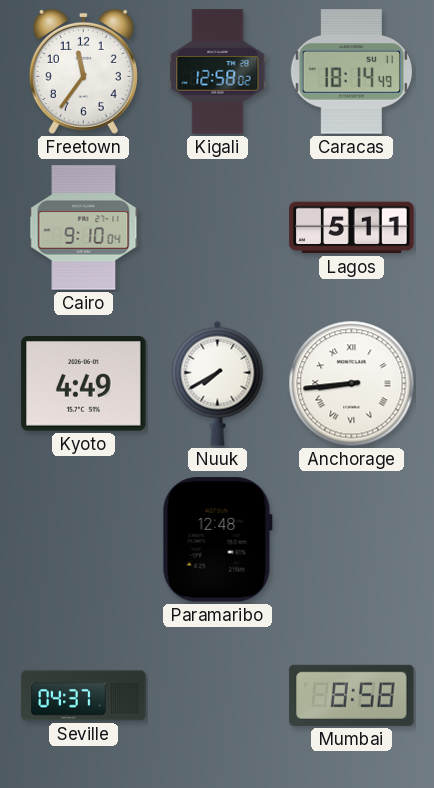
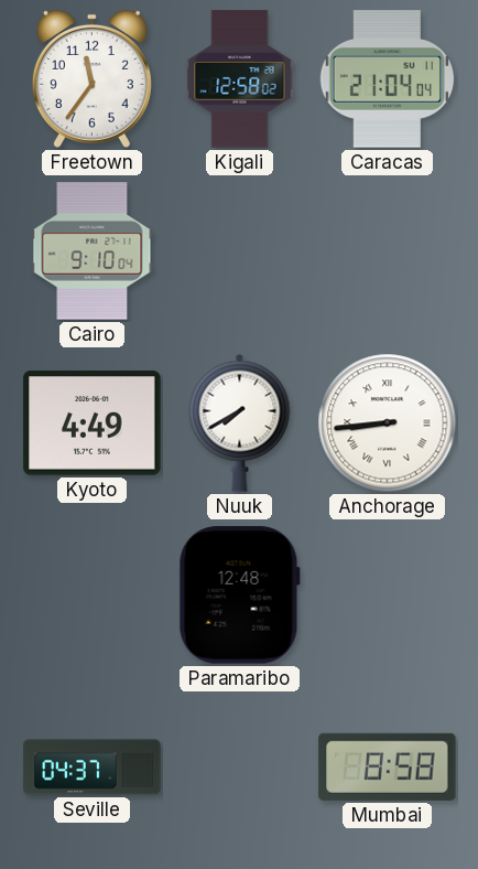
Caracas: 18:14 -> 21:04 (388, 79)
Lagos: 5:11 -> none (352, 228)
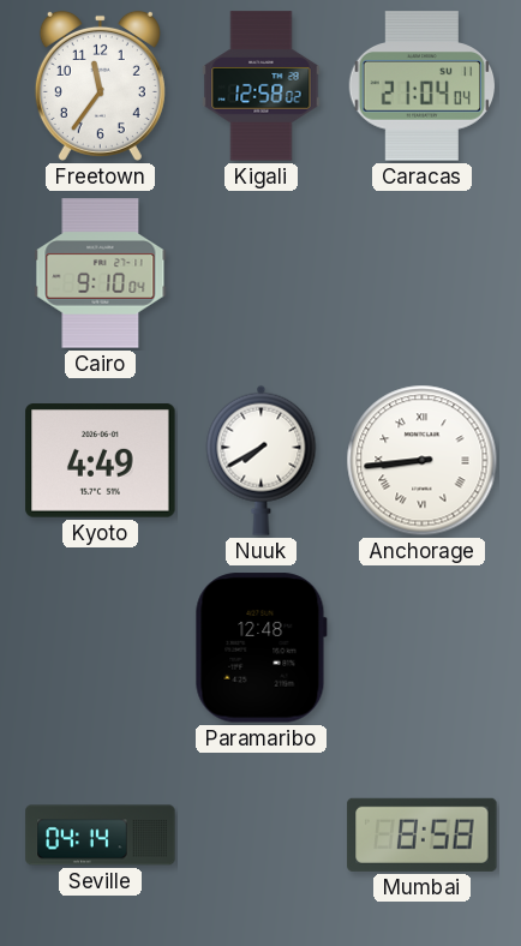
Seville: 04:37 -> 04:14 (101, 836)
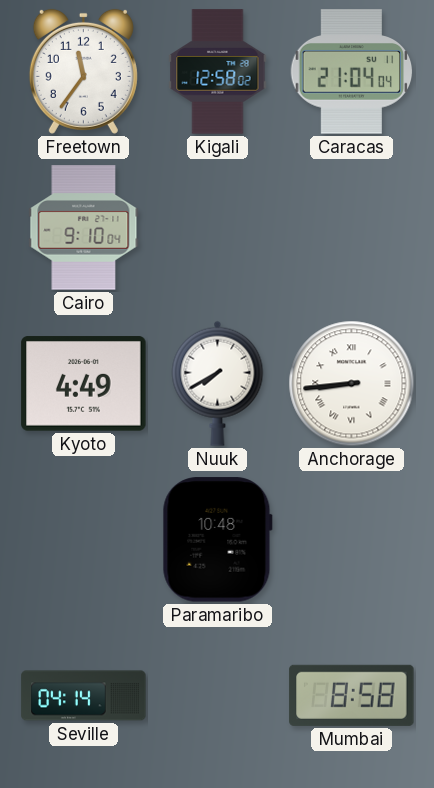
Paramaribo: 12:48 -> 10:48 (217, 540)
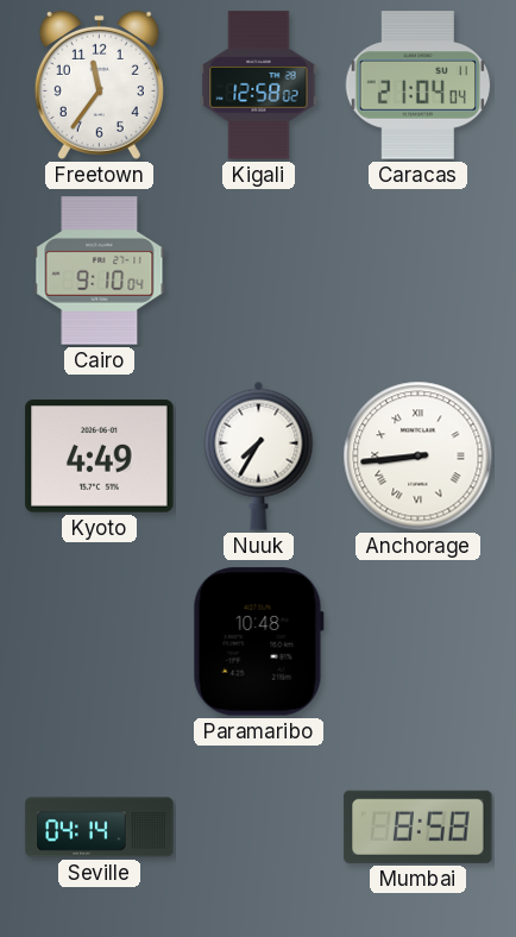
Nuuk: 7:40 -> 7:35 (259, 455)
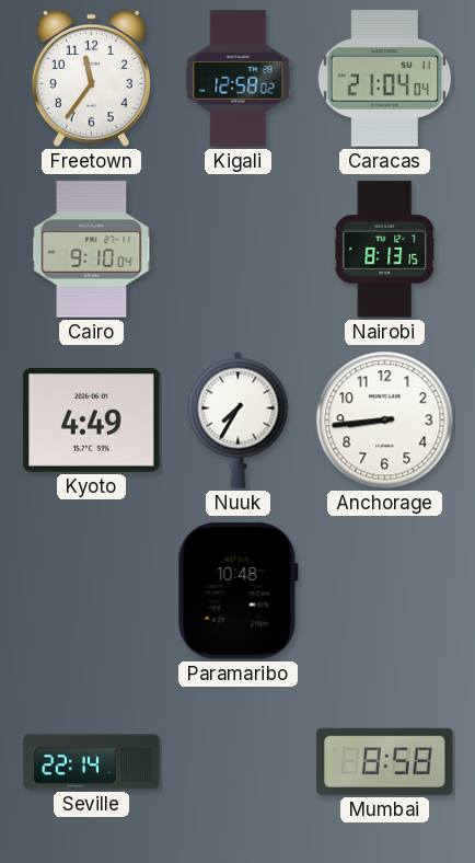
Nairobi: none -> 8:13 (385, 250)
Anchorage numerals: Roman -> Arabic (385, 421)
Seville: 04:14 -> 22:14 (92, 762)
